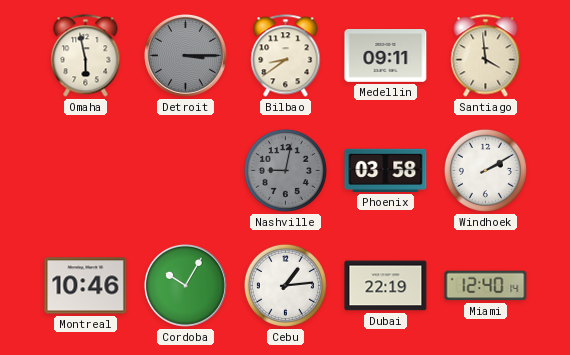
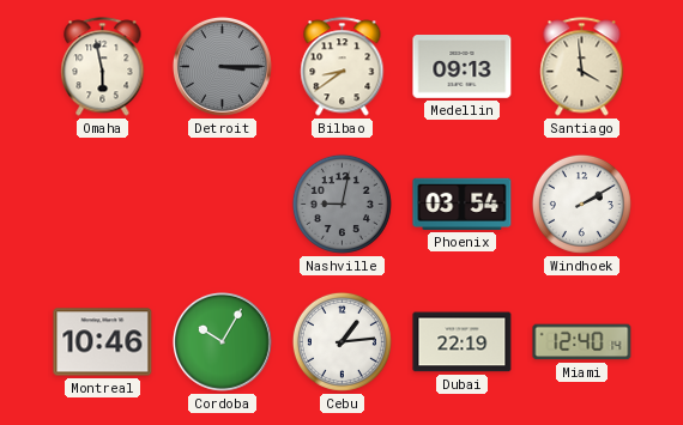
Medellin: 09:11 -> 09:13 (463, 67)
Phoenix: 03:58 -> 03:54 (463, 204)
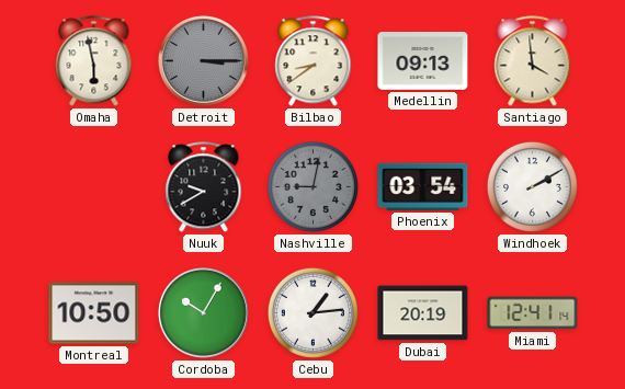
Nuuk: none -> 9:40 (204, 187)
Montreal: 10:46 -> 10:50 (94, 313)
Dubai: 22:19 -> 20:19 (423, 313)
Miami: 12:40 -> 12:41 (533, 313)
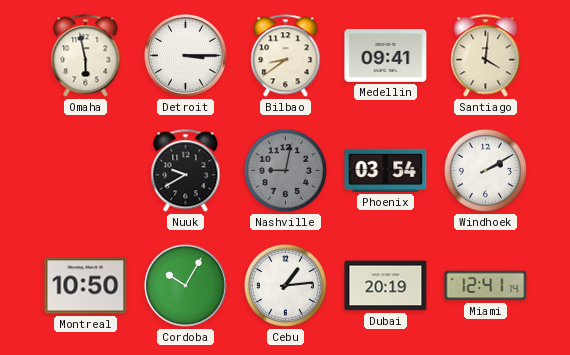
Detroit dial: grey -> white (185, 55)
Medellin: 09:13 -> 09:41 (386, 56)
Santiago: 3:59 -> 4:01 (486, 56)
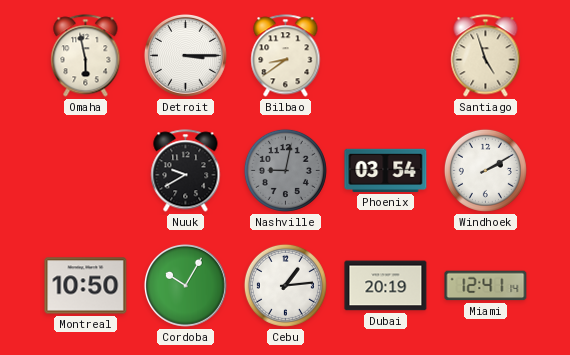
Medellin: 09:41 -> none (386, 56)
Santiago: 4:01 -> 4:57 (486, 56)
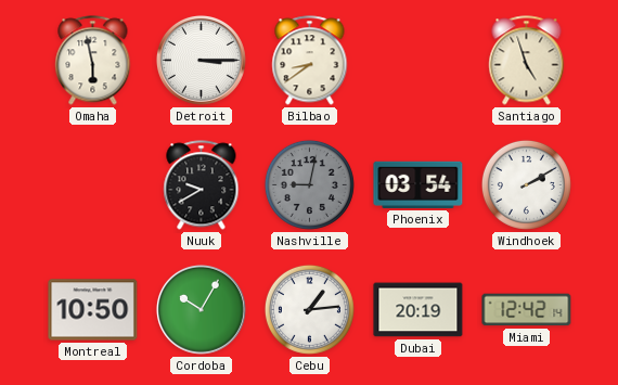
Miami: 12:41 -> 12:42 (527, 310)
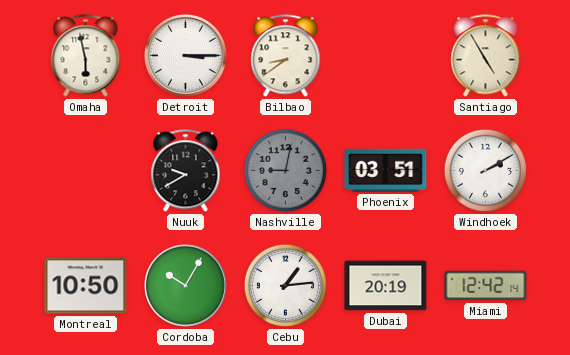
Santiago: 4:57 -> 4:55 (486, 56)
Phoenix: 03:54 -> 03:51 (386, 170)
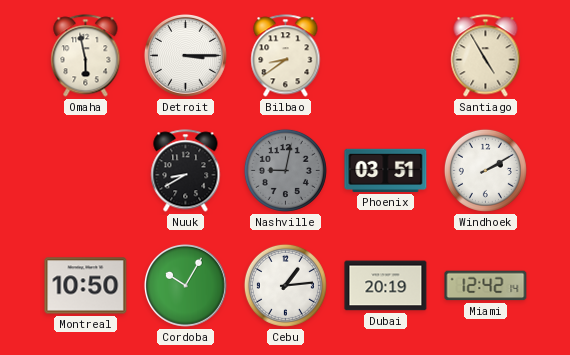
Nuuk: 9:40 -> 8:40 (186, 171)
